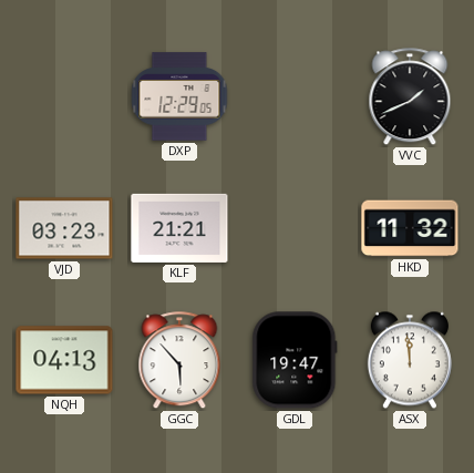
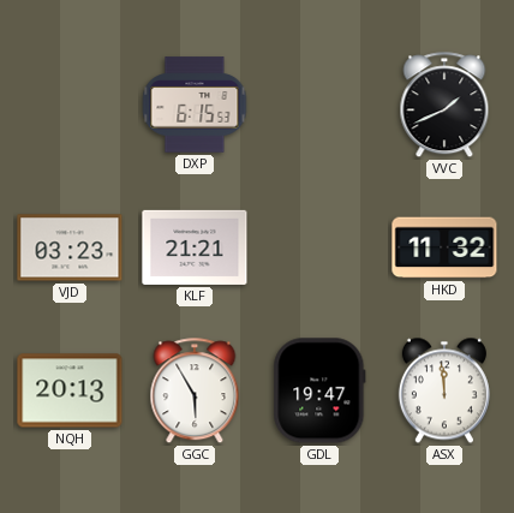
DXP: 12:29 -> 6:15 (195, 105)
NQH: 04:13 -> 20:13 (70, 390)
GGC: 5:53 -> 5:55 (195, 392)
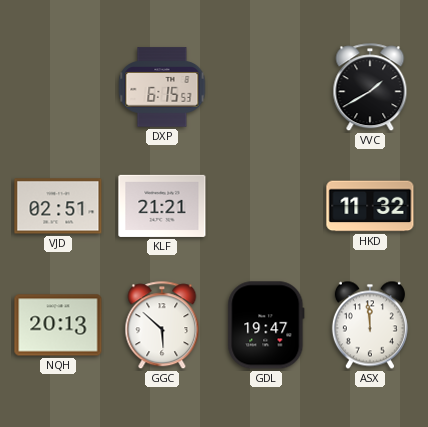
VVC: 1:41 -> 1:40 (370, 88)
VJD: 03:23 -> 02:51 (58, 206)
GGC: 5:55 -> 5:52 (162, 326)
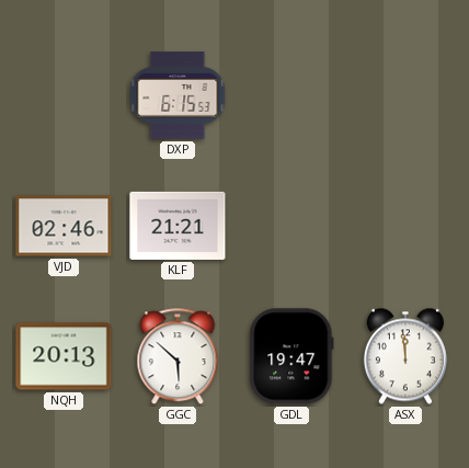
VVC: 1:40 -> none (370, 88)
VJD: 02:51 -> 02:46 (64, 226)
HKD: 11:32 -> none (370, 206)
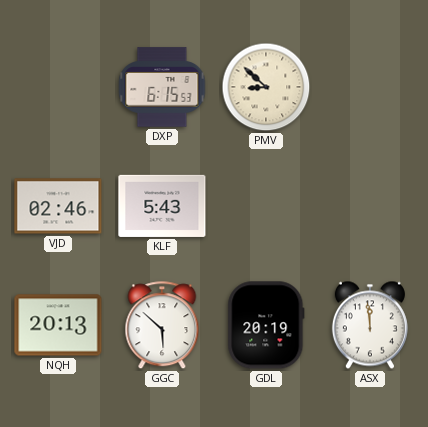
PMV: none -> 8:52 (266, 87)
KLF: 21:21 -> 5:43 (162, 206)
GDL: 19:47 -> 20:19 (266, 325)
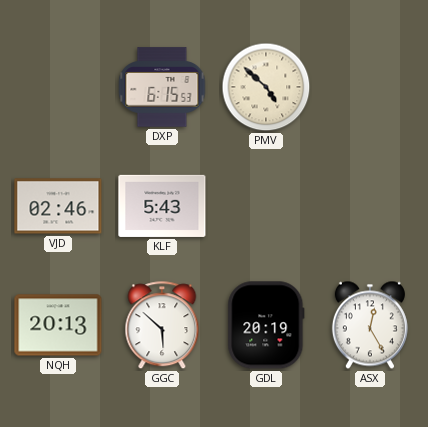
PMV: 8:52 -> 4:52 (266, 87)
ASX: 11:59 -> 12:25 (370, 325)
